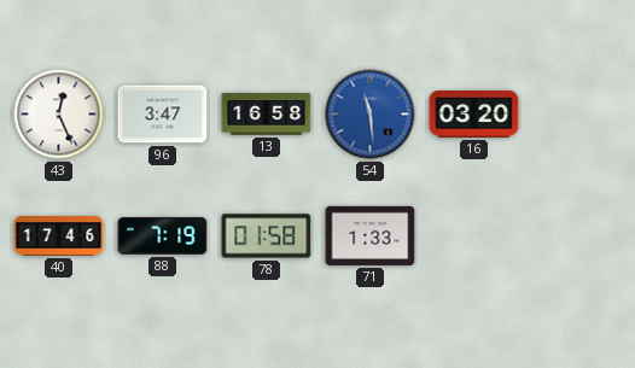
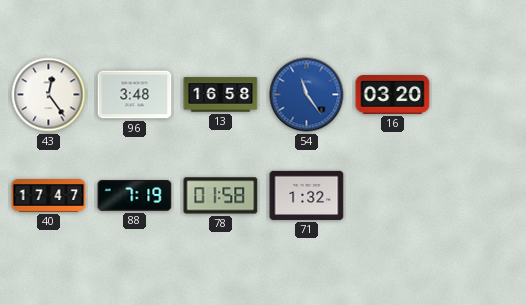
43: 12:26 -> 12:24 (49, 95)
96: 3:47 -> 3:48 (135, 95)
54: 11:29 -> 11:24 (307, 95)
40: 17:46 -> 17:47 (49, 196)
71: 1:33 -> 1:32 (307, 195)
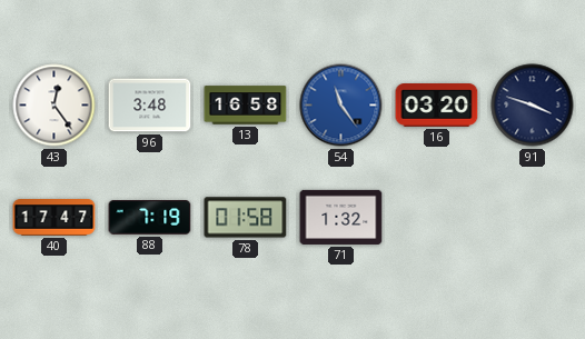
91: none -> 3:48 (533, 106)
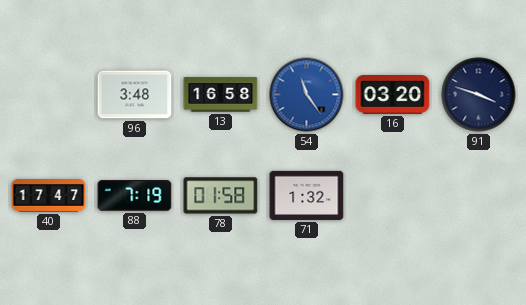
43: 12:24 -> none (54, 106)
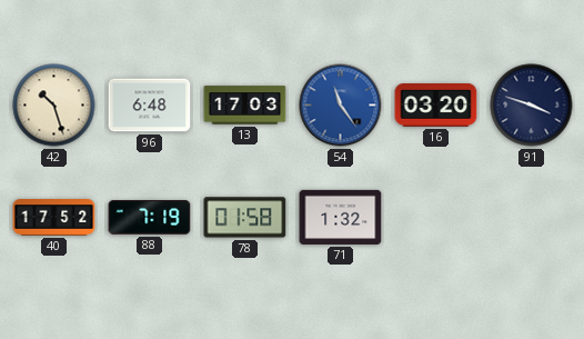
42: none -> 10:27 (54, 106)
96: 3:48 -> 6:48 (150, 106)
13: 16:58 -> 17:03 (245, 106)
40: 17:47 -> 17:52 (54, 218)
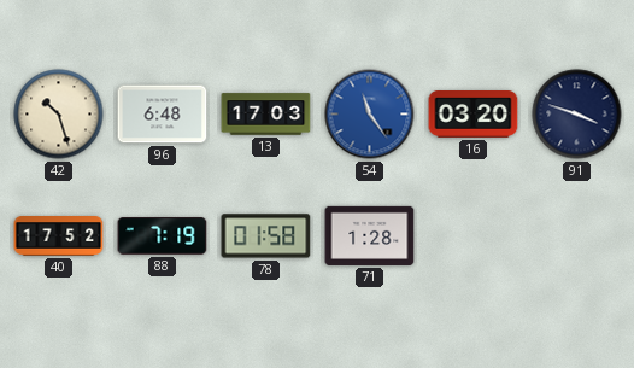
71: 1:32 -> 1:28 (370, 235)
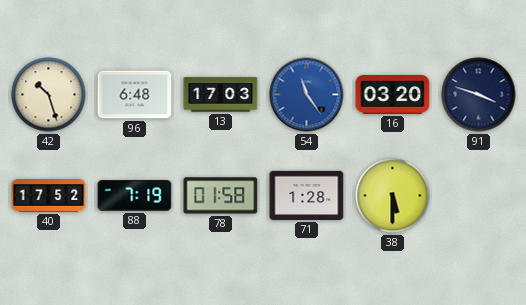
38: none -> 5:30 (393, 196)
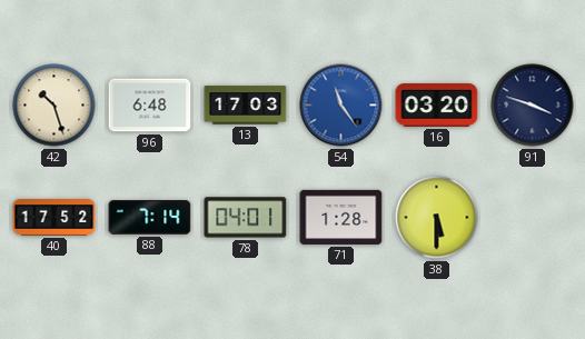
88: 7:19 -> 7:14 (150, 218)
78: 01:58 -> 04:01 (246, 218)
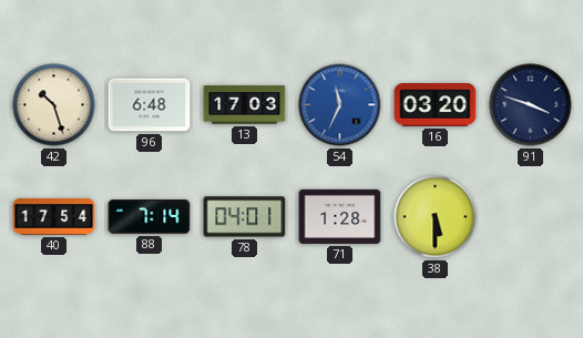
54: 11:24 -> 11:34 (340, 105)
40: 17:52 -> 17:54 (54, 217)
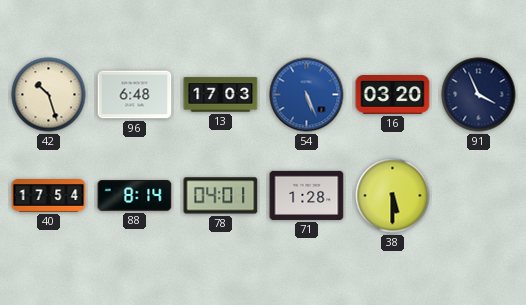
54: 11:34 -> 5:26 (307, 95)
91: 3:48 -> 3:56 (479, 95)
88: 7:14 -> 8:14 (135, 196)
